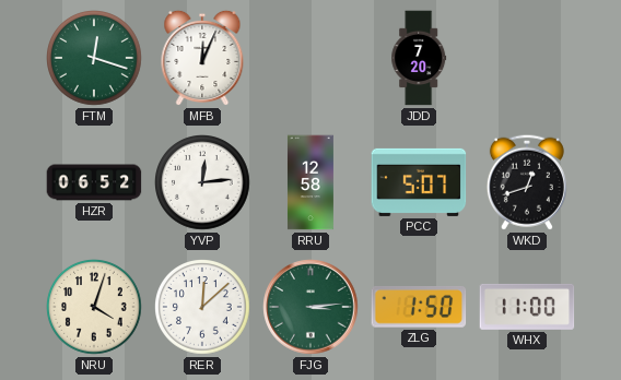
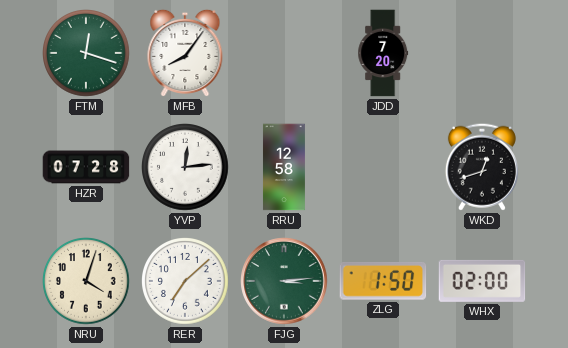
MFB: 12:04 -> 8:06 (185, 53)
HZR: 06:52 -> 07:28 (86, 167)
PCC: 5:07 -> none (419, 182)
RER: 12:08 -> 7:08 (186, 282)
WHX: 11:00 -> 02:00 (482, 281)
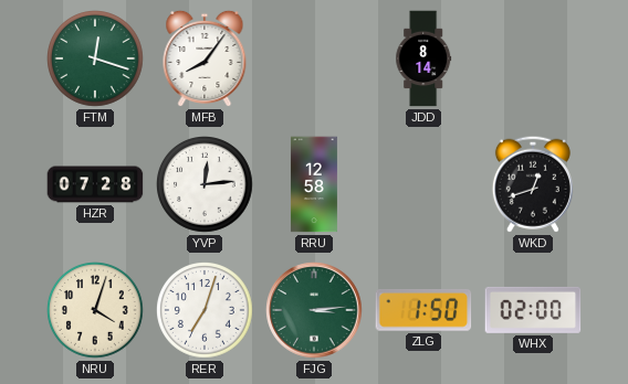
JDD: 7:20 -> 8:14 (423, 58)
RER: 7:08 -> 7:03 (206, 311)
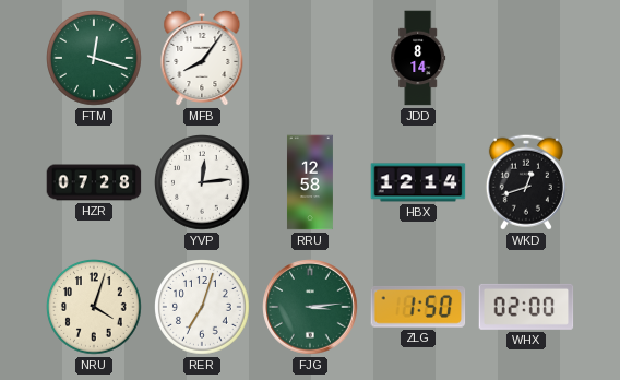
HBX: none -> 12:14 (418, 182)
